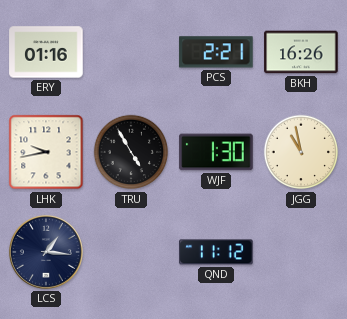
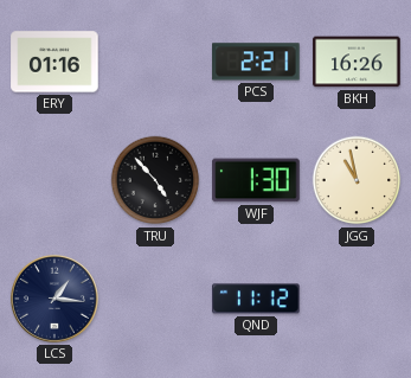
LHK: 9:43 -> none (46, 152)
TRU: 4:55 -> 4:53 (155, 180)
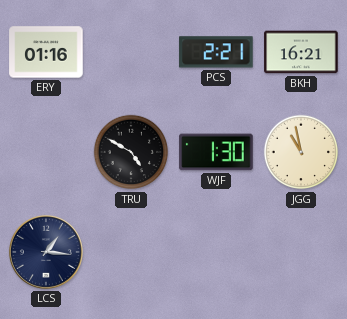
BKH: 16:26 -> 16:21 (301, 52)
TRU: 4:53 -> 4:50 (131, 152)
QND: 11:12 -> none (256, 299)
